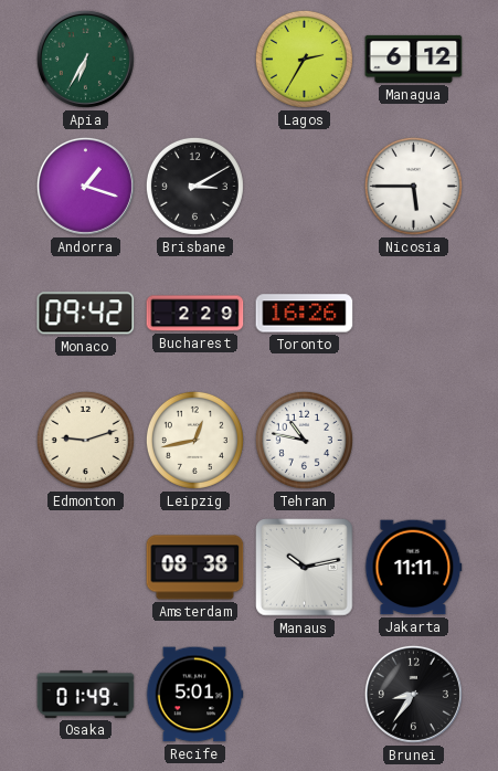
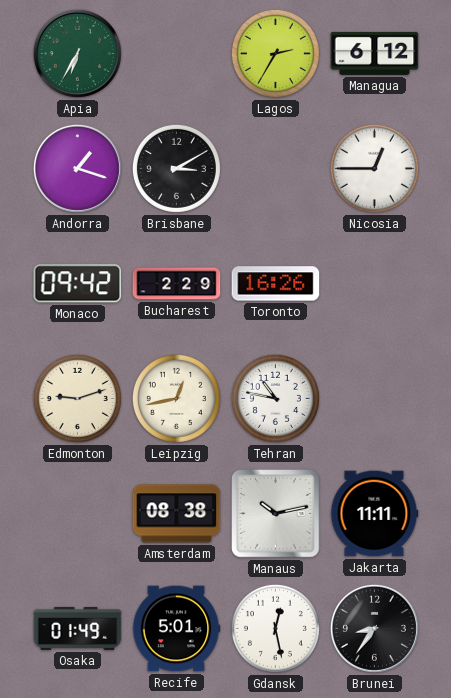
Nicosia: 5:45 -> 12:45 (374, 168)
Gdansk: none -> 12:28 (275, 628)
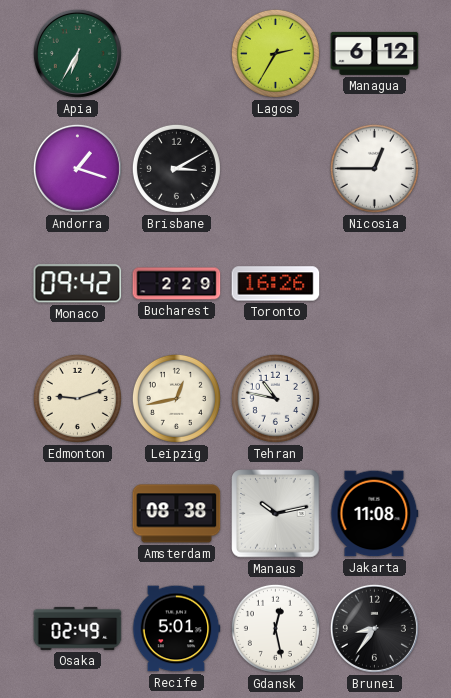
Jakarta: 11:11 -> 11:08 (374, 514)
Osaka: 01:49 -> 02:49 (78, 628)
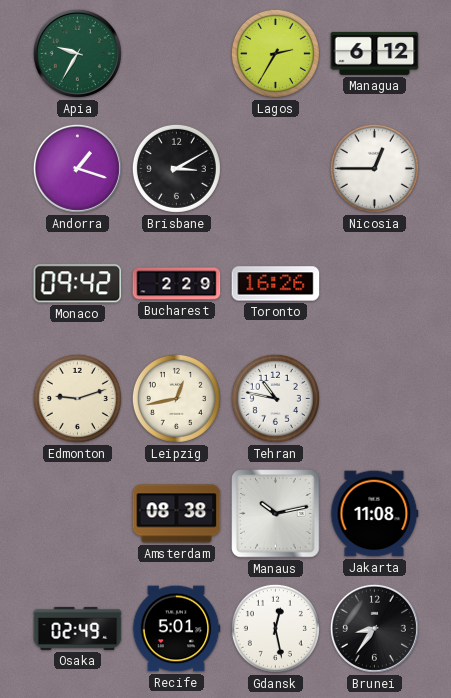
Apia: 6:35 -> 9:35 (77, 53)
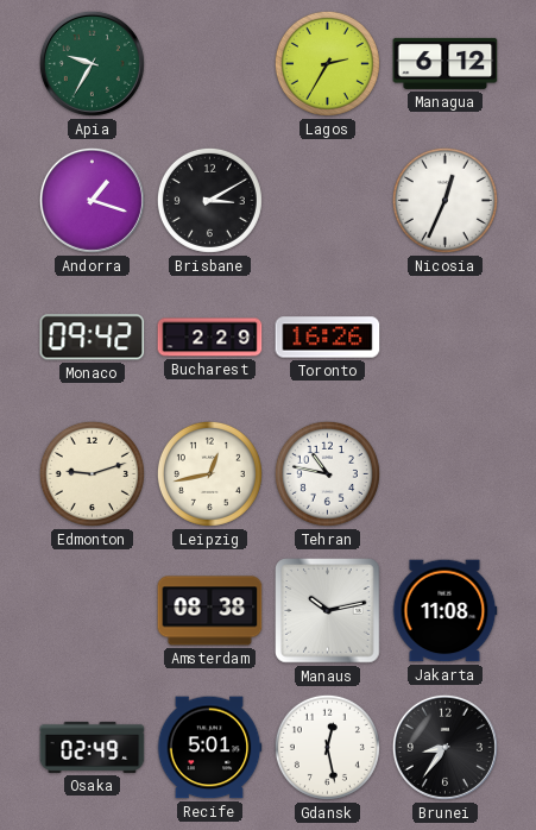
Nicosia: 12:45 -> 12:34 (444, 200)
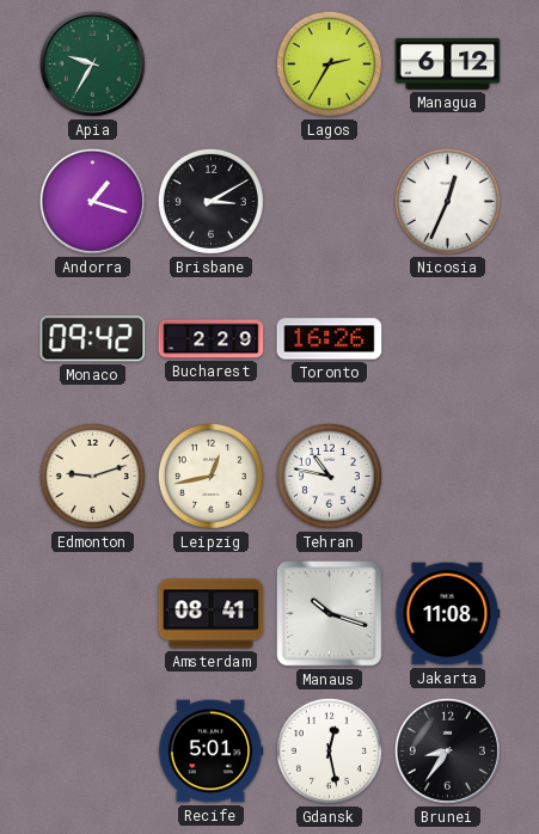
Amsterdam: 08:38 -> 08:41 (212, 614)
Manaus: 10:13 -> 10:18 (330, 614)
Osaka: 02:49 -> none (93, 747)
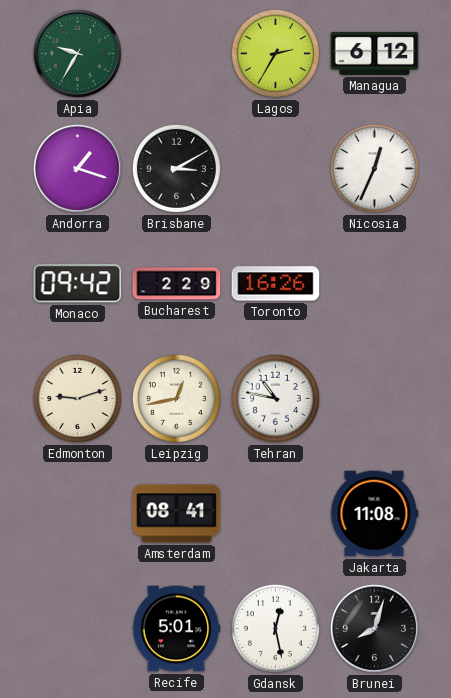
Manaus: 10:18 -> none (330, 614)
Brunei: 8:36 -> 8:03 (374, 628)
